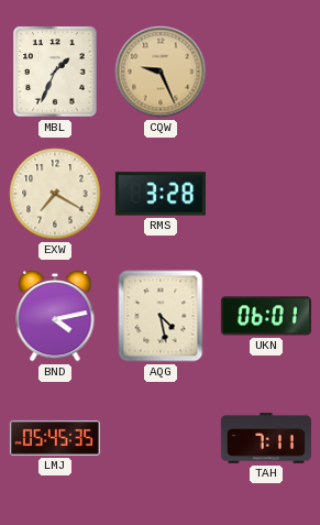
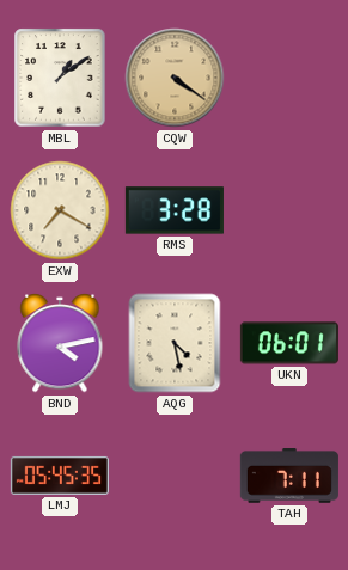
MBL: 1:34 -> 1:09 (60, 78)
CQW: 9:26 -> 4:21 (175, 78)
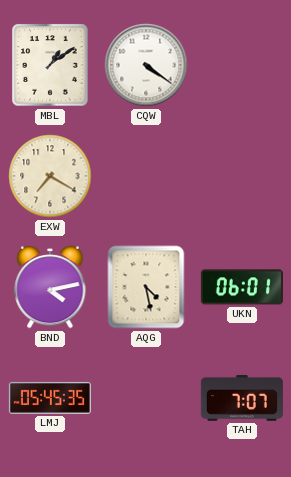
CQW dial: champagne -> white (146, 65)
RMS: 3:28 -> none (175, 210)
TAH: 7:11 -> 7:07 (242, 399)
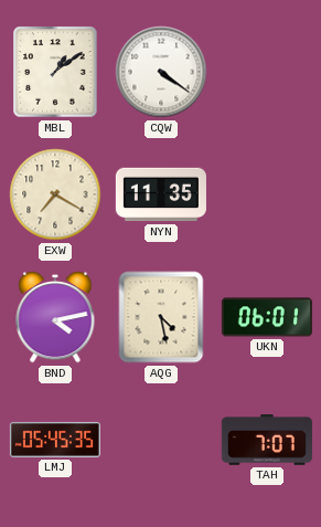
NYN: none -> 11:35 (161, 194)
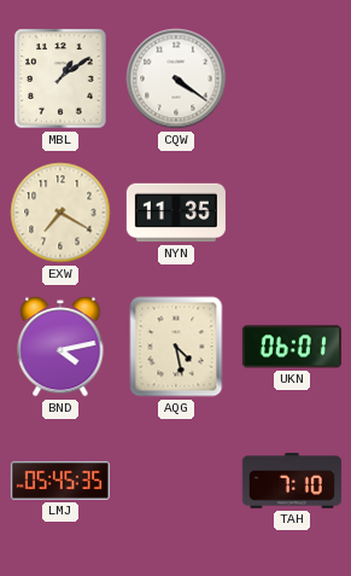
TAH: 7:07 -> 7:10 (292, 482)
